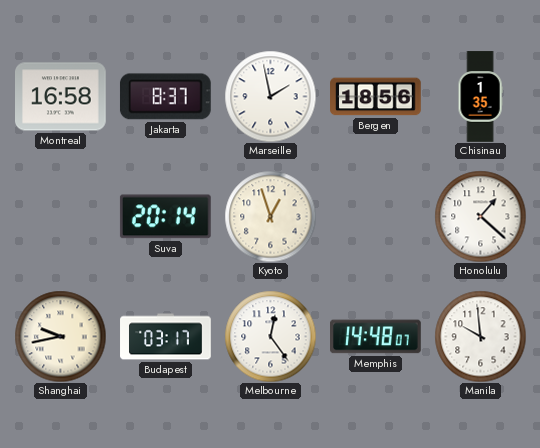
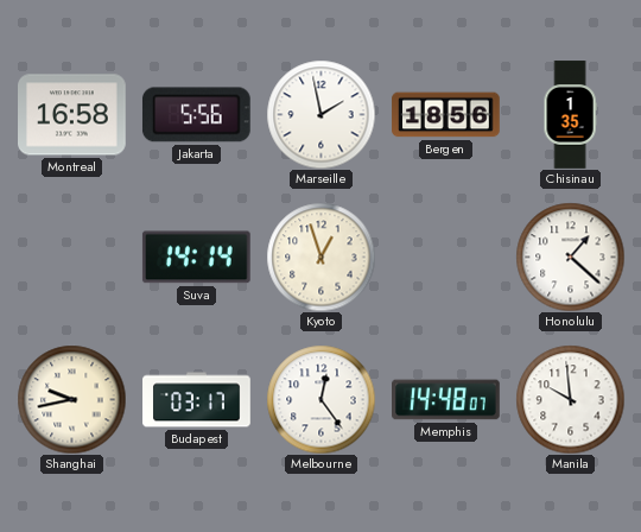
Jakarta: 8:37 -> 5:56 (196, 115)
Suva: 20:14 -> 14:14 (196, 258)
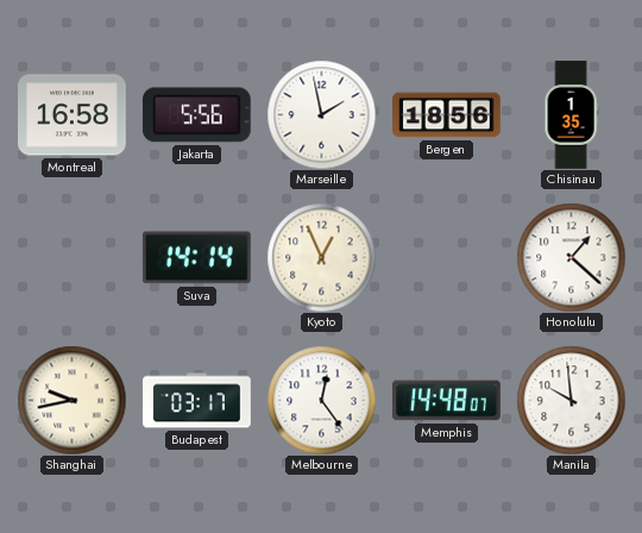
Kyoto: 12:57 -> 12:56 (321, 257)
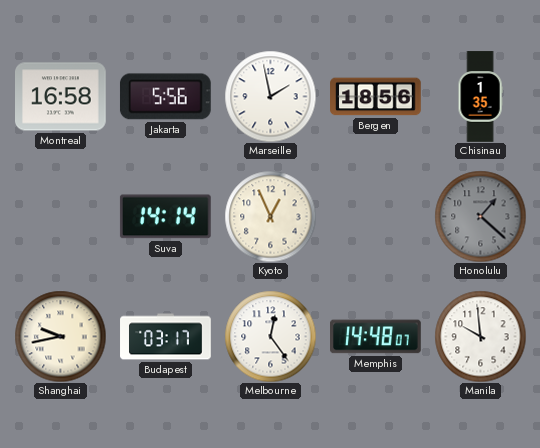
Honolulu dial: white -> grey (480, 216)
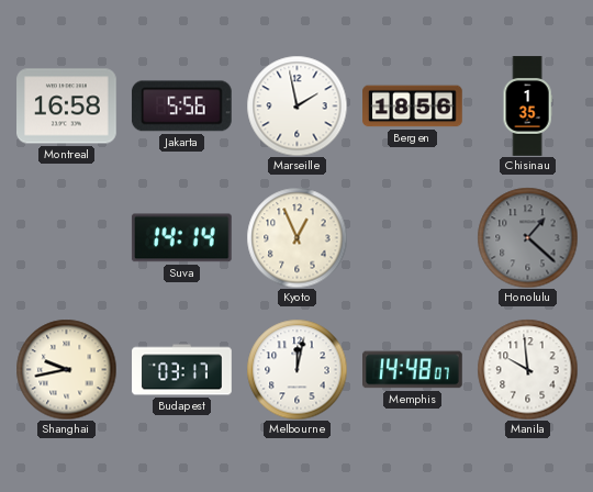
Melbourne: 12:24 -> 12:02 (296, 369)
